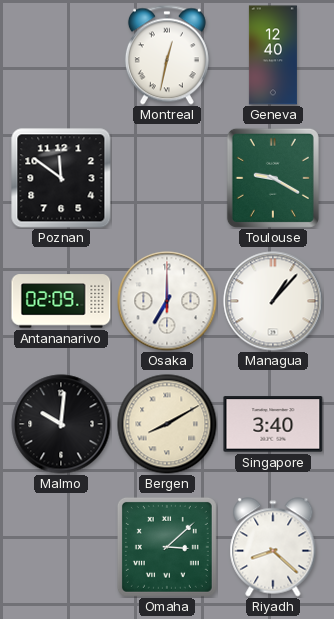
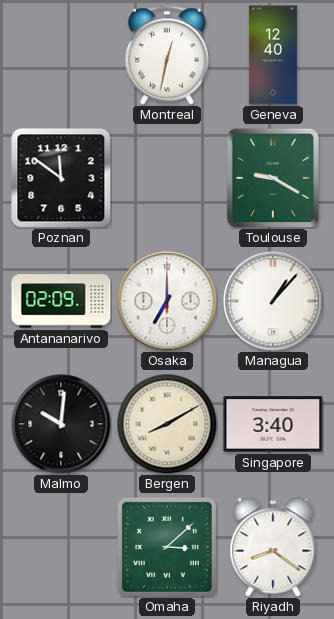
Riyadh: 8:22 -> 8:21 (273, 547)
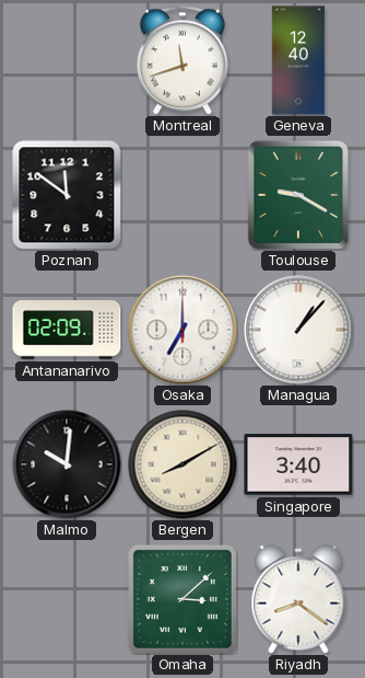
Montreal: 12:32 -> 11:42 (182, 60)
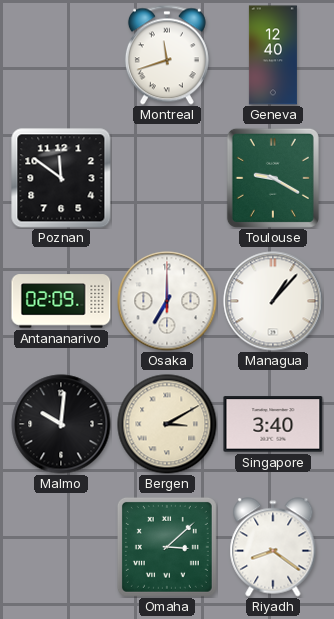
Bergen: 8:10 -> 3:10 (167, 424)
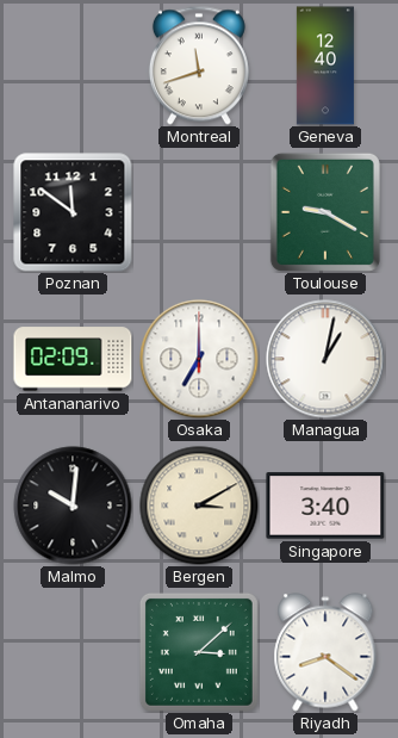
Managua: 1:07 -> 1:02 (325, 359)
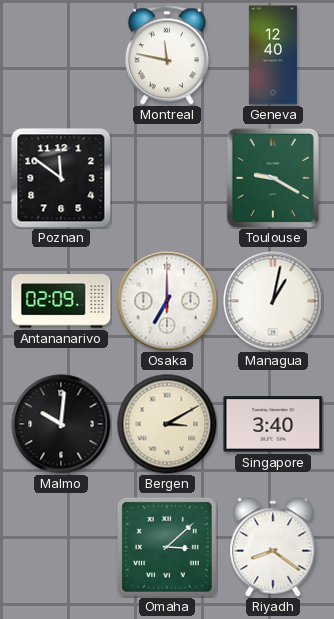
Montreal: 11:42 -> 11:47 (167, 55)
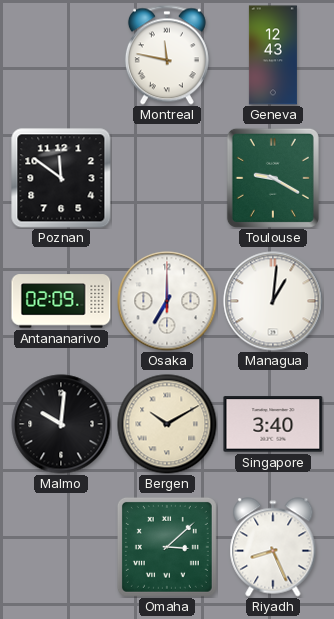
Geneva: 12:40 -> 12:43 (273, 55)
Managua: 1:02 -> 1:01 (273, 301)
Bergen: 3:10 -> 10:10 (167, 424)
Riyadh: 8:21 -> 8:26 (273, 547)
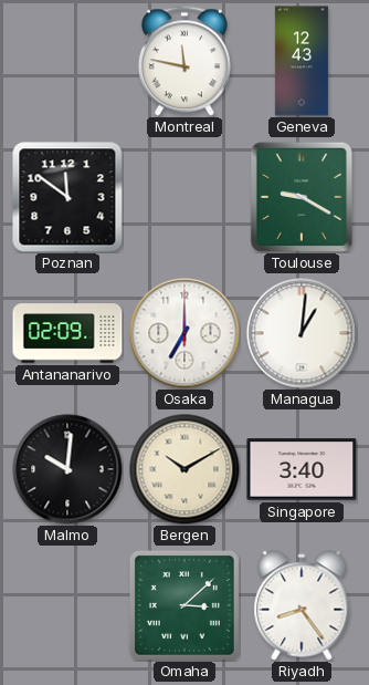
Riyadh: 8:26 -> 8:24 (302, 605)
